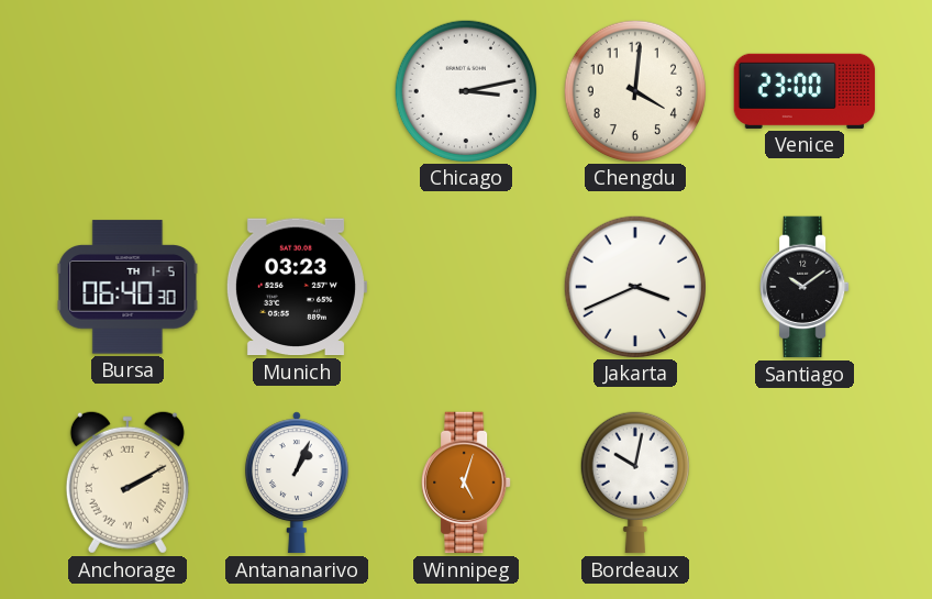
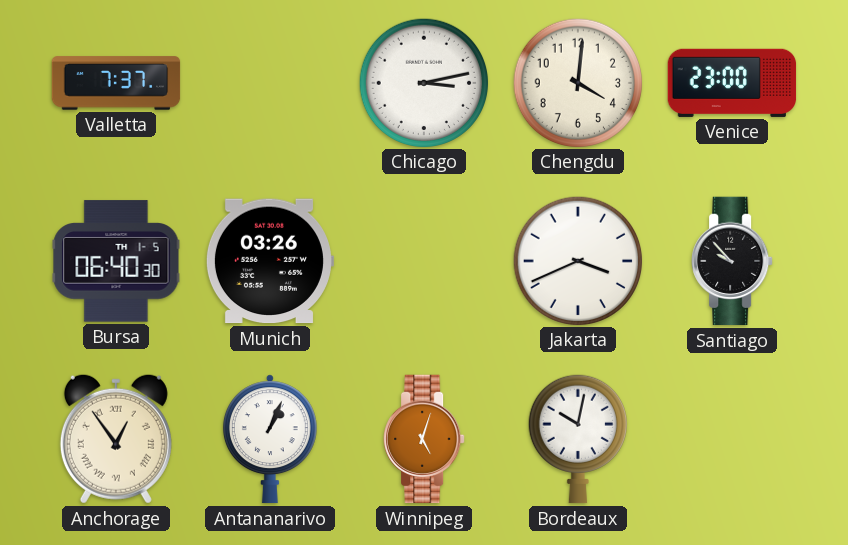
Valletta: none -> 7:37 (116, 83)
Munich: 03:23 -> 03:26 (269, 261)
Santiago: 10:09 -> 9:53 (732, 261)
Anchorage: 2:10 -> 12:54 (116, 439)
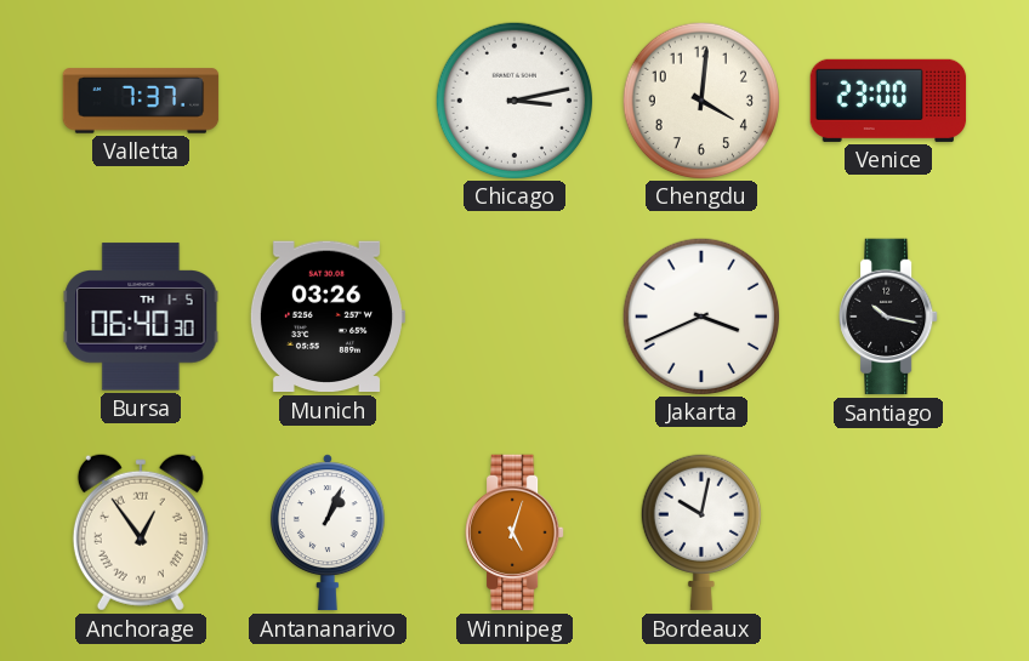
Santiago: 9:53 -> 10:17 (888, 317)
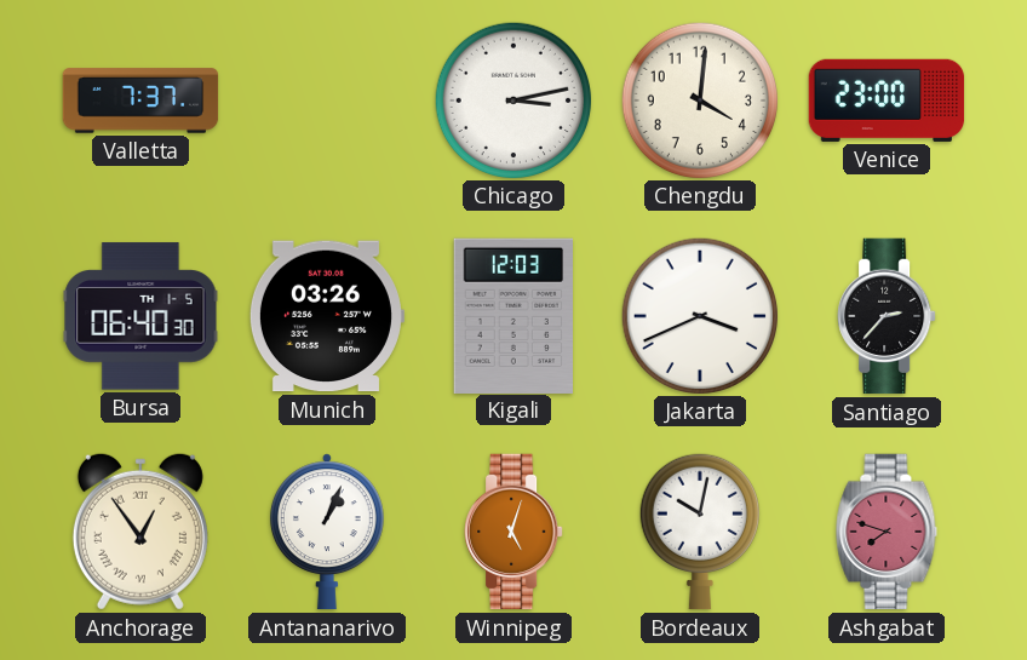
Kigali: none -> 12:03 (513, 315)
Santiago: 10:17 -> 2:37 (887, 316)
Ashgabat: none -> 7:48 (887, 532)
